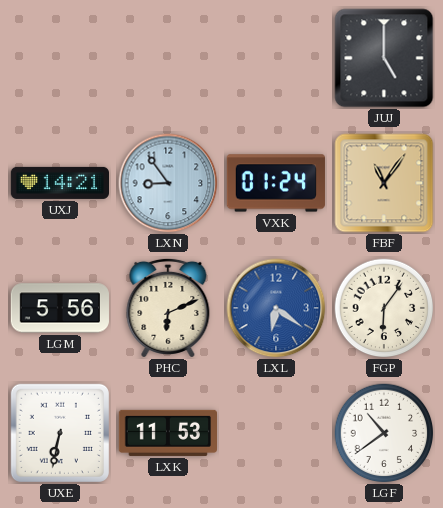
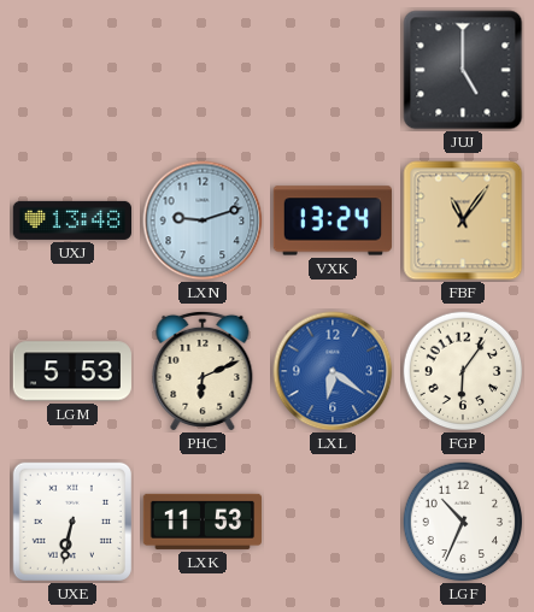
UXJ: 14:21 -> 13:48 (71, 220)
LXN: 8:54 -> 9:12 (203, 220)
VXK: 01:24 -> 13:24 (333, 220)
LGM: 5:56 -> 5:53 (72, 371)
LGF: 10:39 -> 10:34 (463, 522)
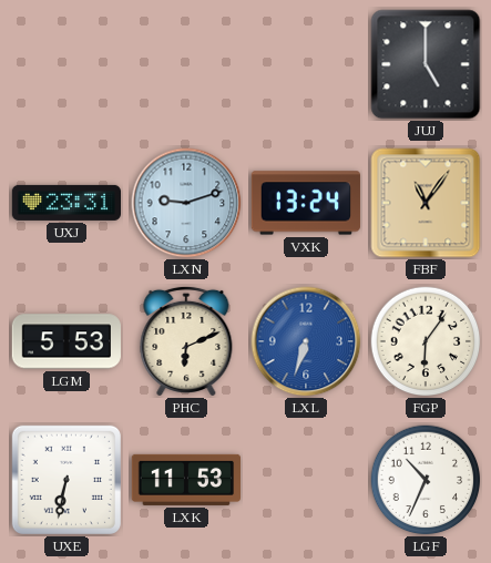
UXJ: 13:48 -> 23:31 (65, 203)
LXL: 6:21 -> 6:33 (306, 341)
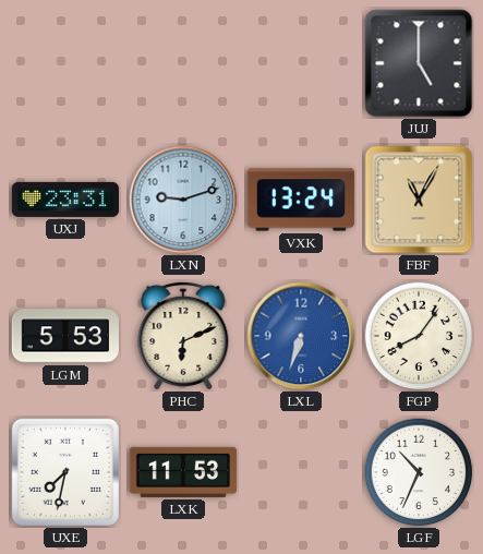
FBF: 11:06 -> 11:05 (419, 200)
FGP: 6:06 -> 8:06 (419, 336)
UXE: 6:32 -> 7:32 (65, 472)
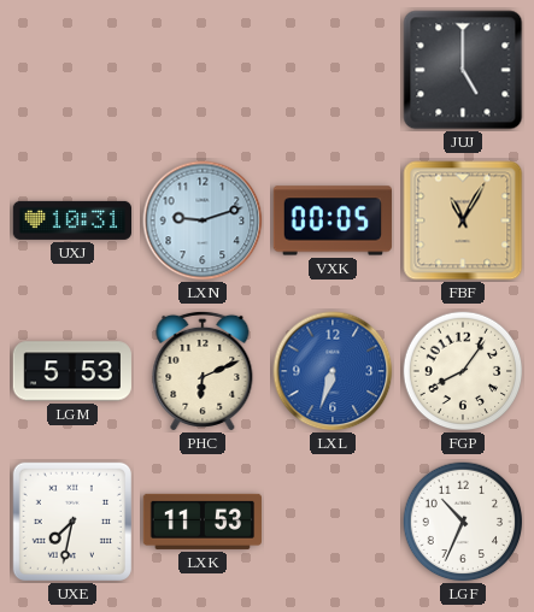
UXJ: 23:31 -> 10:31 (71, 220)
VXK: 13:24 -> 00:05 (333, 220)
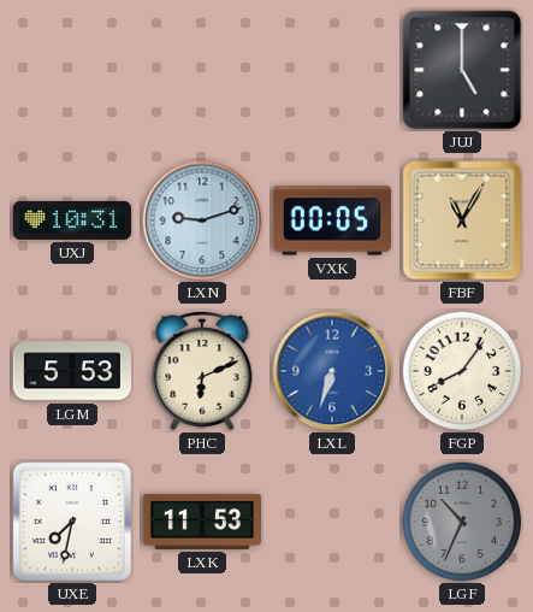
LGF dial: white -> grey (462, 522)
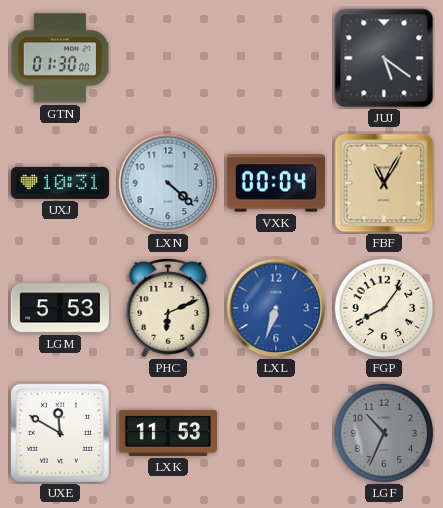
GTN: none -> 01:30 (60, 58)
JUJ: 5:00 -> 5:21 (384, 58)
LXN: 9:12 -> 4:22 (168, 183)
VXK: 00:05 -> 00:04 (276, 183)
UXE: 7:32 -> 11:50 (60, 433)
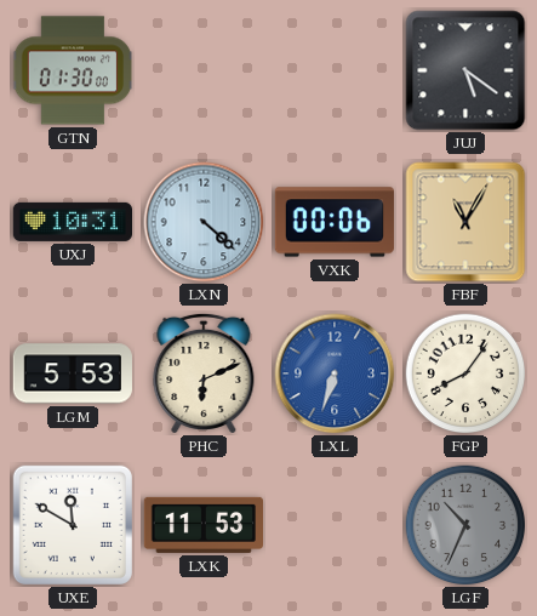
VXK: 00:04 -> 00:06 (335, 222)
